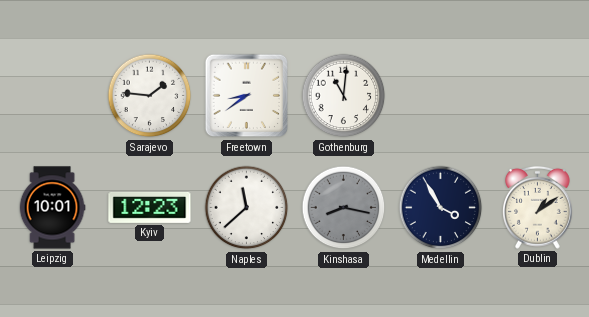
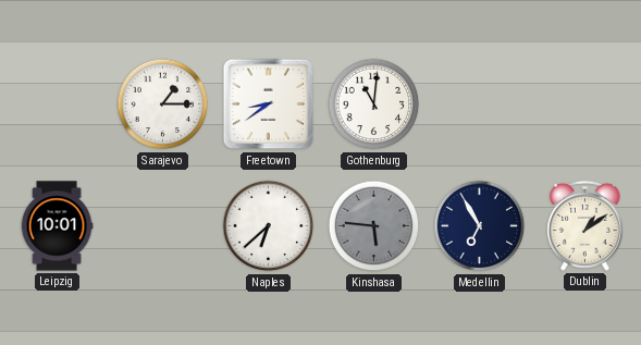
Sarajevo: 1:46 -> 1:15 (163, 104)
Kyiv: 12:23 -> none (150, 207)
Naples: 11:38 -> 6:38 (269, 226)
Kinshasa: 8:17 -> 5:46 (374, 226)
Medellin: 3:55 -> 6:55 (480, 226)
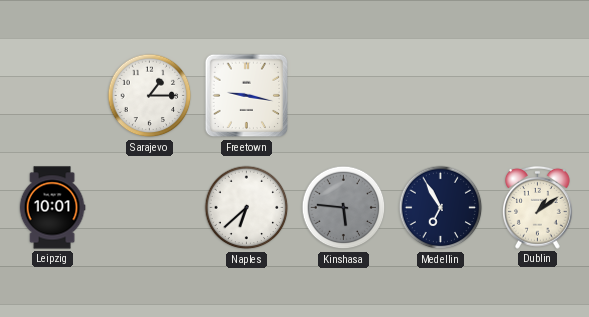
Freetown: 8:39 -> 9:17 (247, 96)
Gothenburg: 11:01 -> none (374, 104)
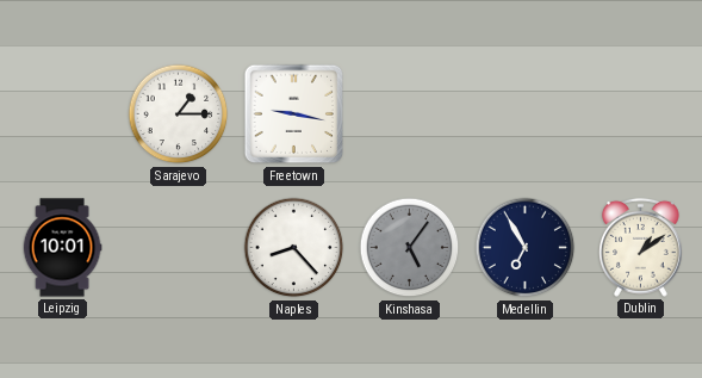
Naples: 6:38 -> 8:23 (294, 248)
Kinshasa: 5:46 -> 5:06 (410, 248)
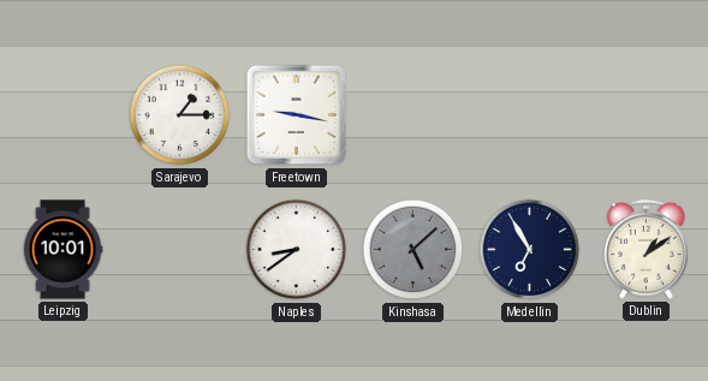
Naples: 8:23 -> 8:39 (297, 250)
Kinshasa: 5:06 -> 5:08 (414, 250)
